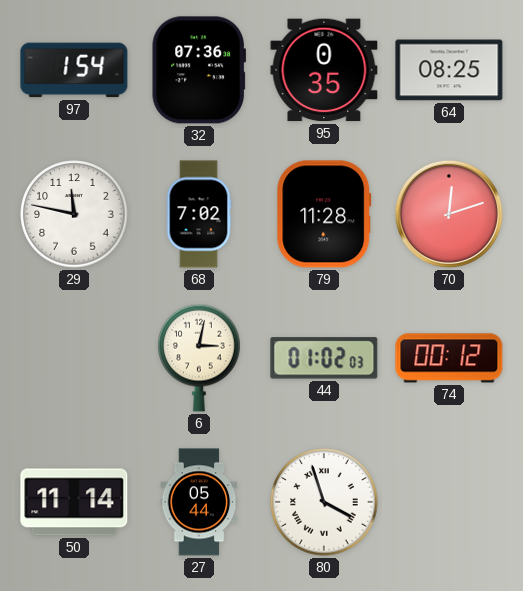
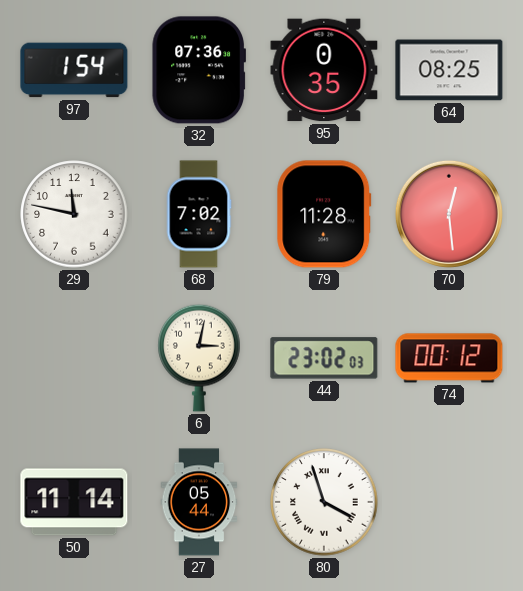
70: 12:12 -> 12:29 (449, 214)
44: 01:02 -> 23:02 (324, 358)
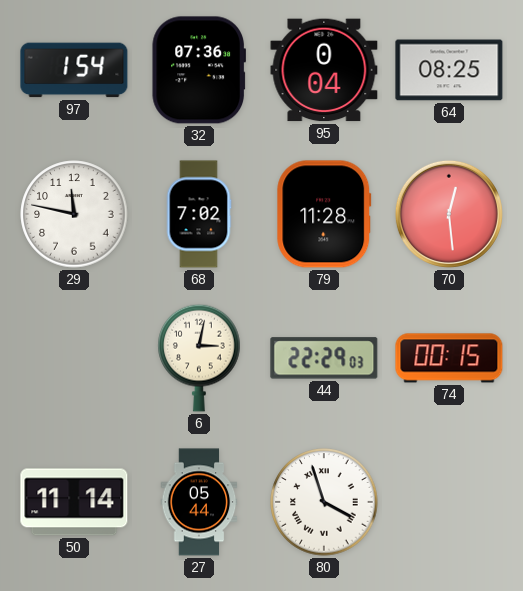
95: 0:35 -> 0:04 (324, 70)
44: 23:02 -> 22:29 (324, 358)
74: 00:12 -> 00:15 (449, 358)
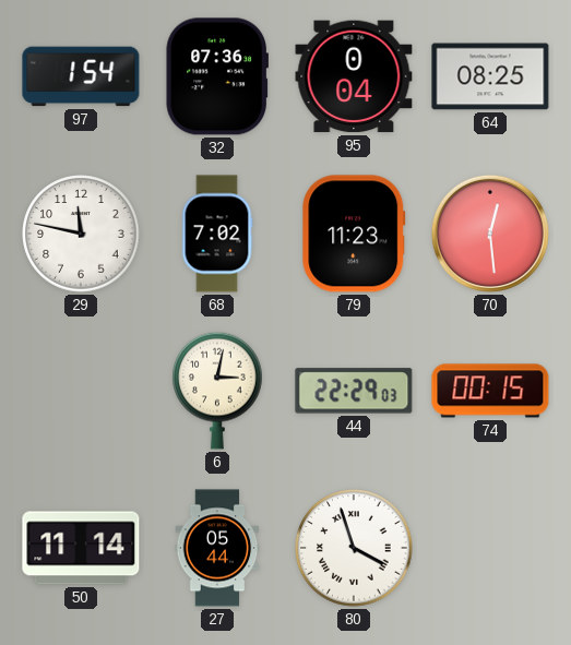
79: 11:28 -> 11:23 (354, 234)
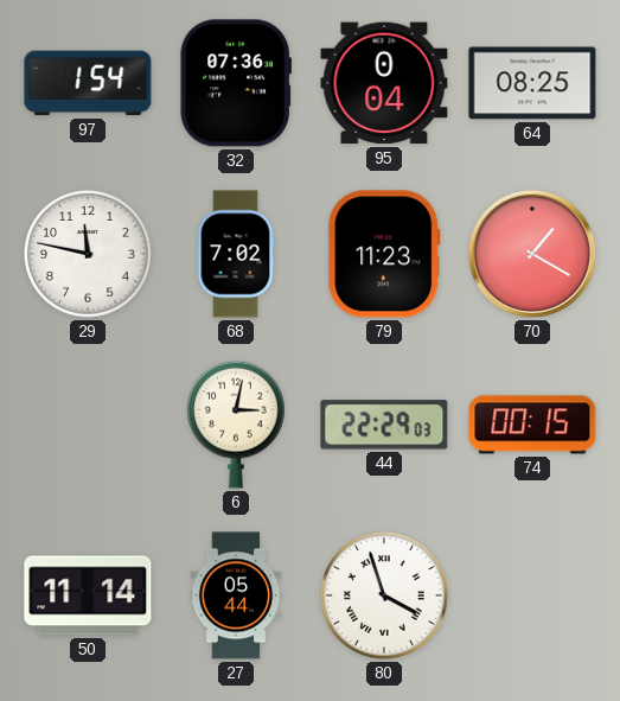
70: 12:29 -> 1:20 (532, 254)
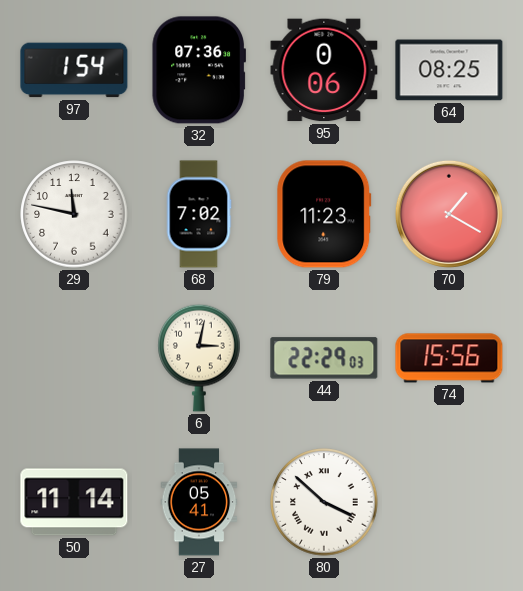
95: 0:04 -> 0:06 (324, 70)
74: 00:15 -> 15:56 (449, 358)
27: 05:44 -> 05:41 (199, 502)
80: 3:57 -> 3:52 (324, 502)
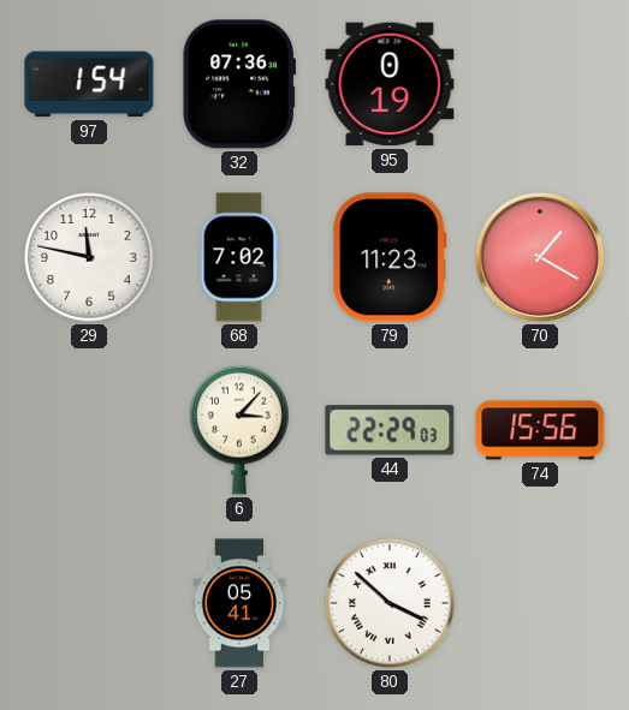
95: 0:06 -> 0:19 (390, 84)
64: 08:25 -> none (449, 70)
6: 3:02 -> 3:07 (239, 430)
50: 11:14 -> none (74, 502)
